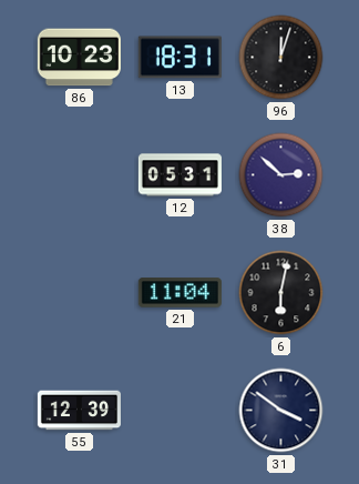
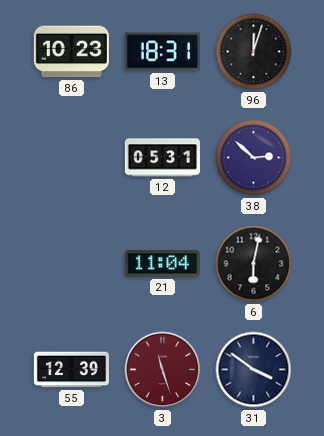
3: none -> 11:27 (163, 370)
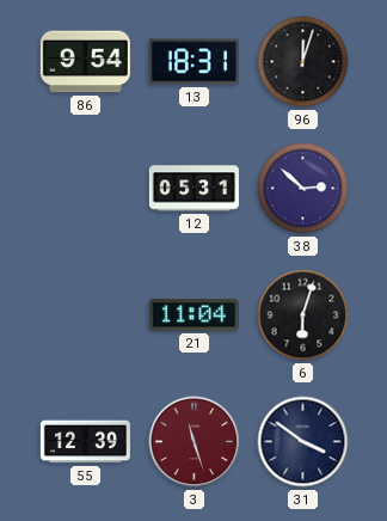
86: 10:23 -> 9:54 (85, 62)
6: 6:02 -> 6:03 (303, 315)
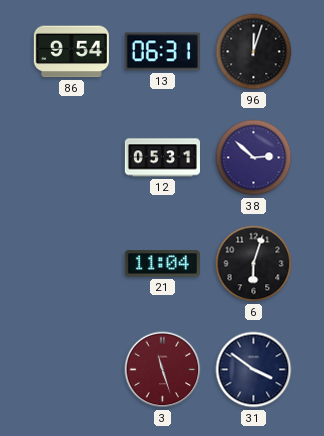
13: 18:31 -> 06:31 (162, 52)
55: 12:39 -> none (85, 442)
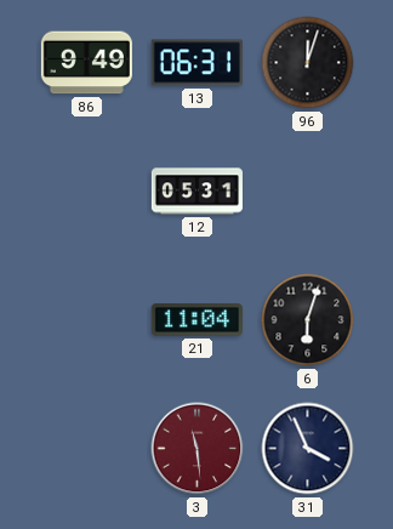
86: 9:54 -> 9:49 (86, 63)
38: 2:52 -> none (254, 158)
3: 11:27 -> 11:29 (198, 449)
31: 3:51 -> 3:56 (308, 449)
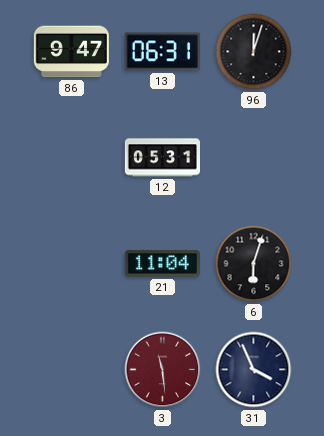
86: 9:49 -> 9:47 (71, 52)
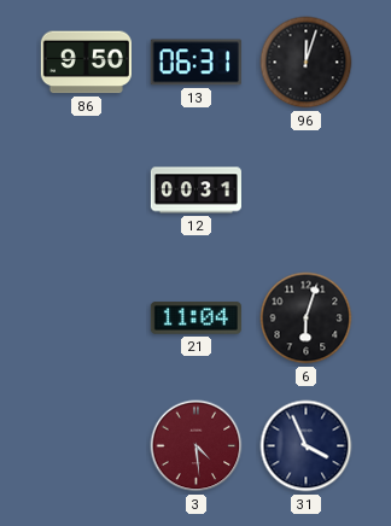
86: 9:47 -> 9:50 (86, 63)
12: 05:31 -> 00:31 (195, 191)
3: 11:29 -> 4:29 (197, 446)
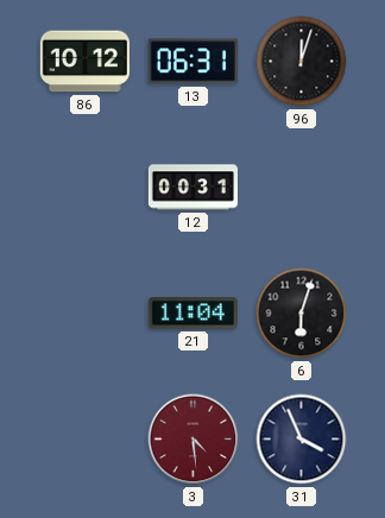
86: 9:50 -> 10:12 (84, 62)
